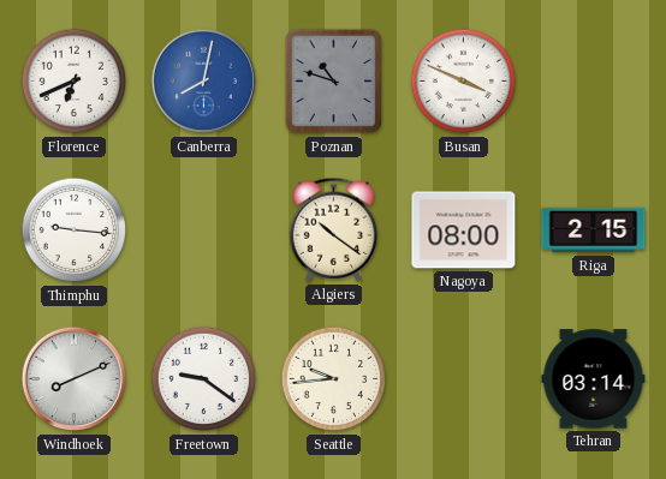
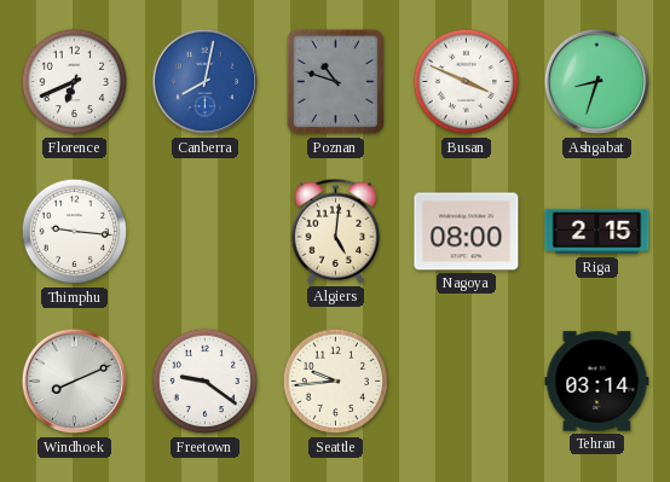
Ashgabat: none -> 8:33 (597, 82)
Algiers: 10:21 -> 5:01 (336, 231)
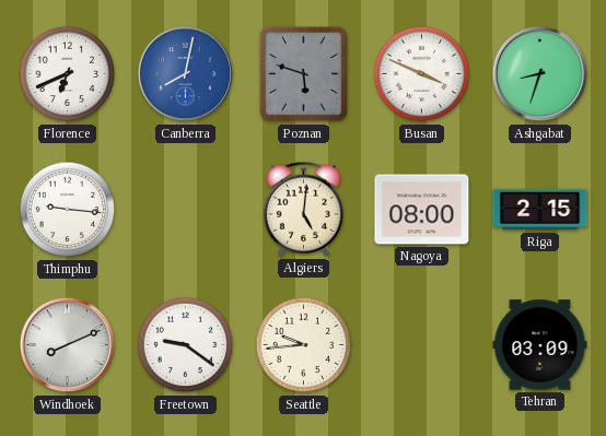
Poznan: 10:48 -> 5:48 (304, 74)
Tehran: 03:14 -> 03:09 (540, 345)
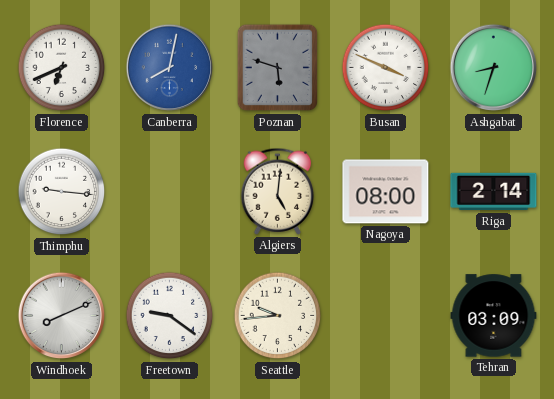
Riga: 2:15 -> 2:14 (494, 192)
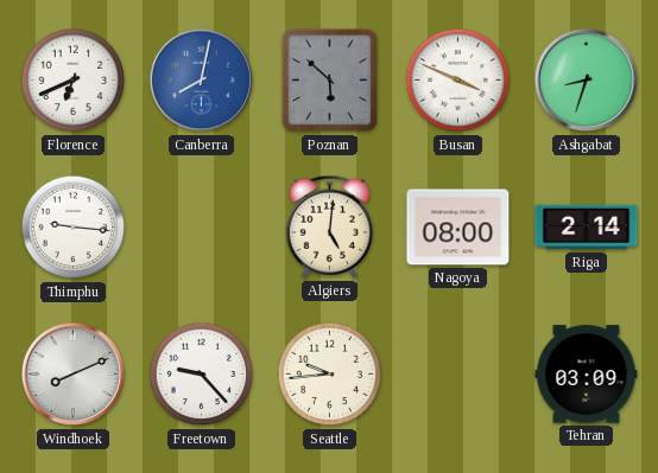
Poznan: 5:48 -> 5:52 (330, 81)
Freetown: 9:21 -> 9:23 (202, 375)
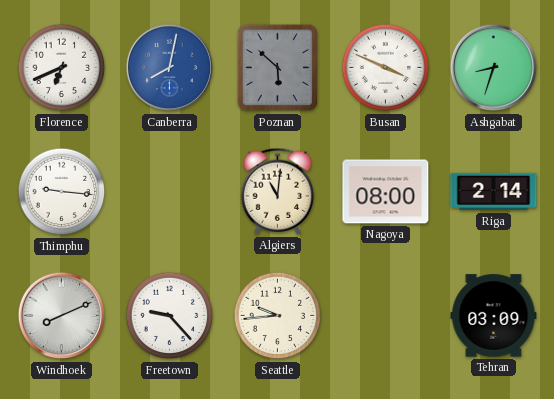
Algiers: 5:01 -> 11:01 (278, 191)
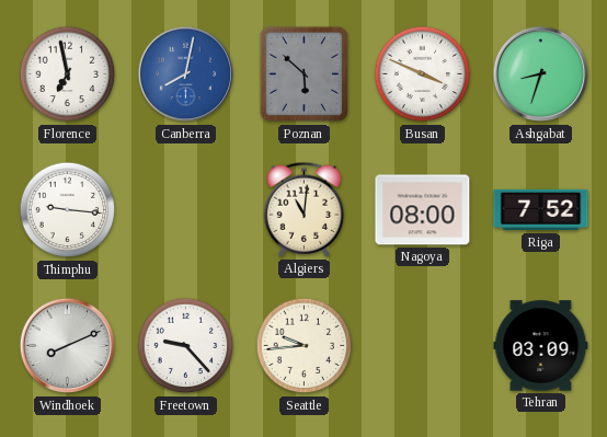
Florence: 6:41 -> 6:58 (68, 74)
Riga: 2:14 -> 7:52 (541, 210)
